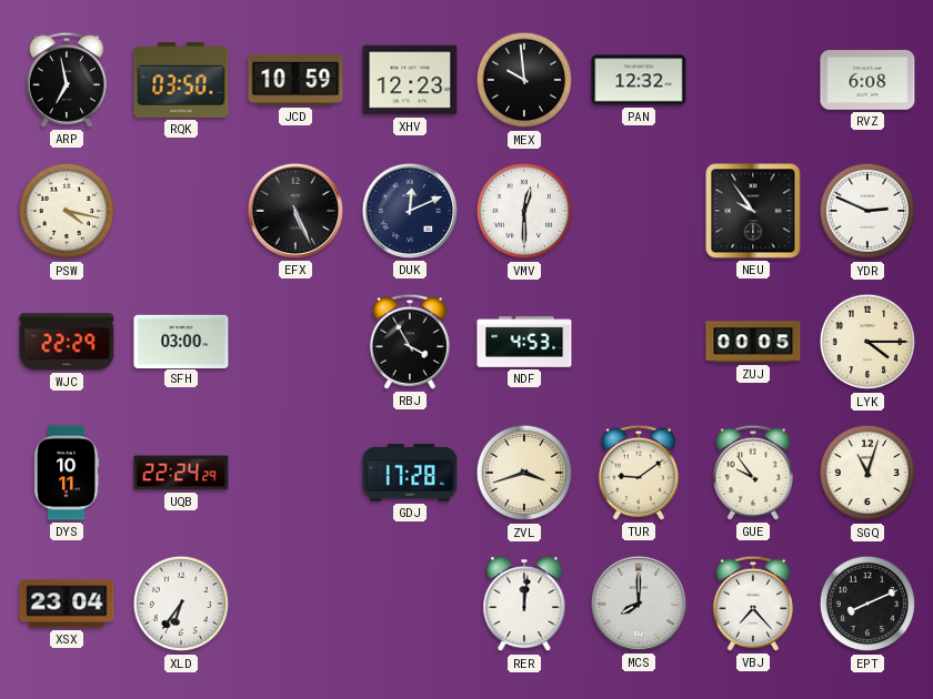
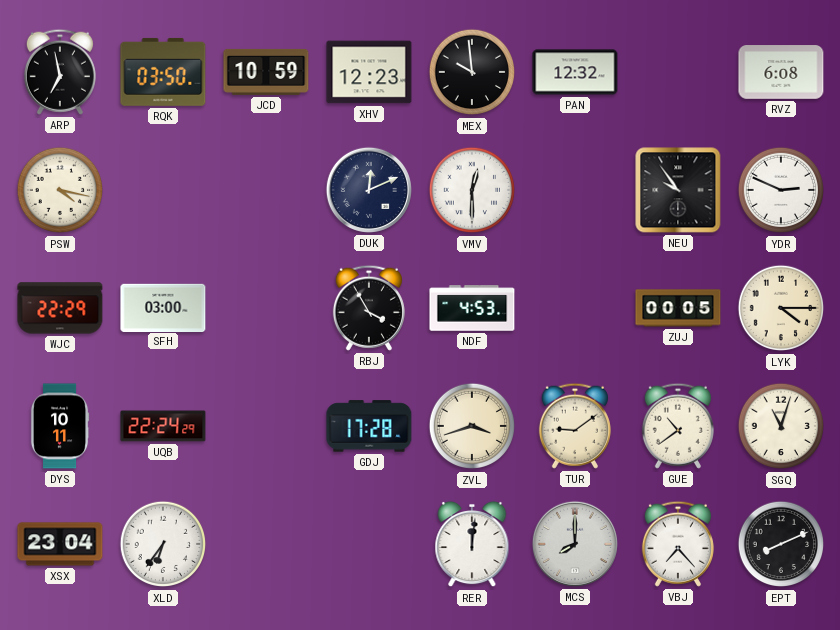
EFX: 5:26 -> none (295, 211)
GUE: 9:54 -> 10:39 (678, 426)
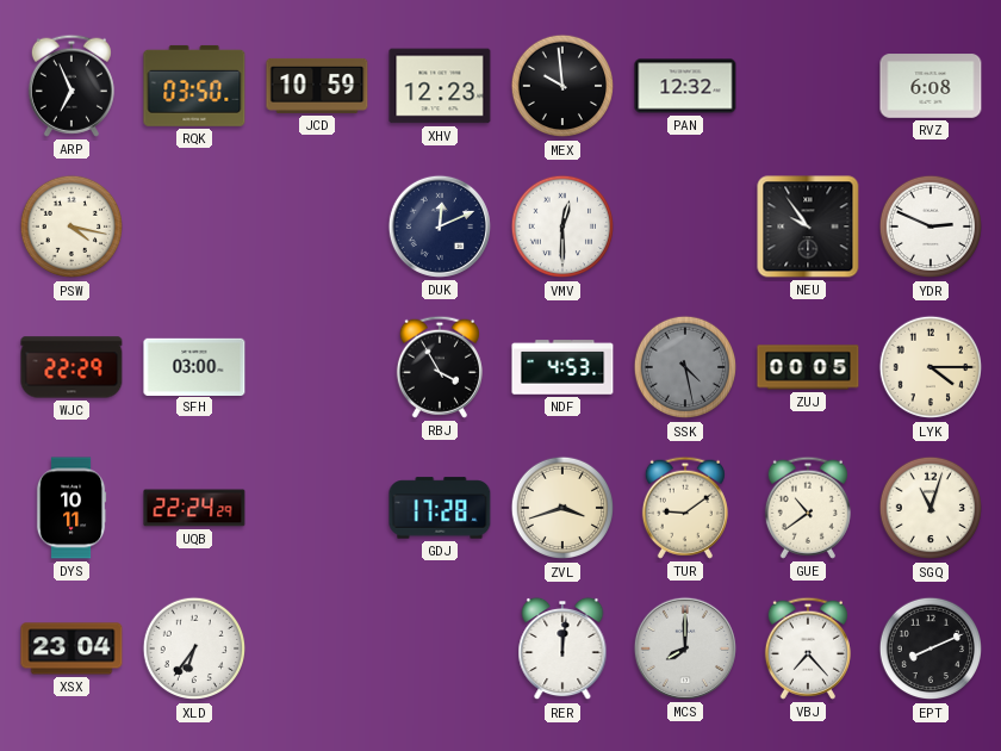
ARP: 6:58 -> 6:56 (71, 86)
SSK: none -> 4:28 (685, 367)
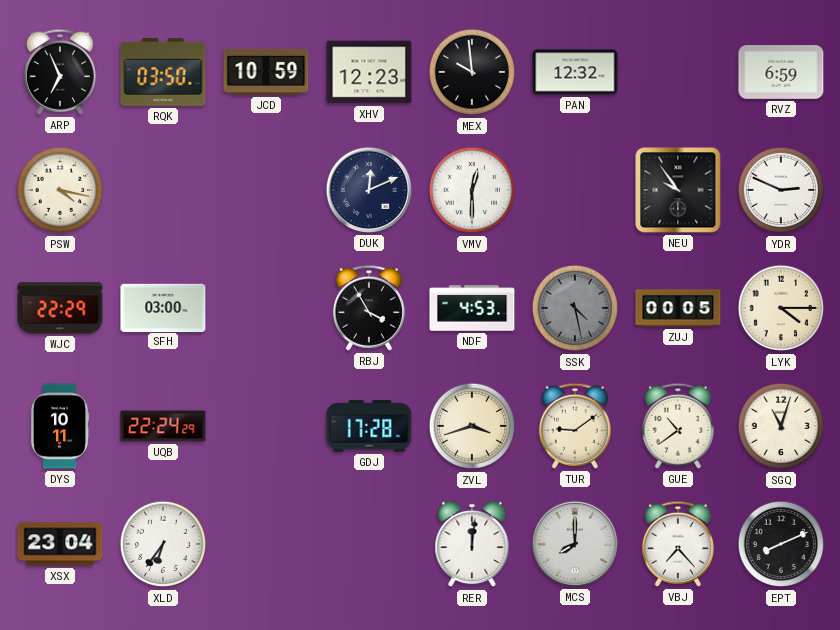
RVZ: 6:08 -> 6:59 (781, 72)
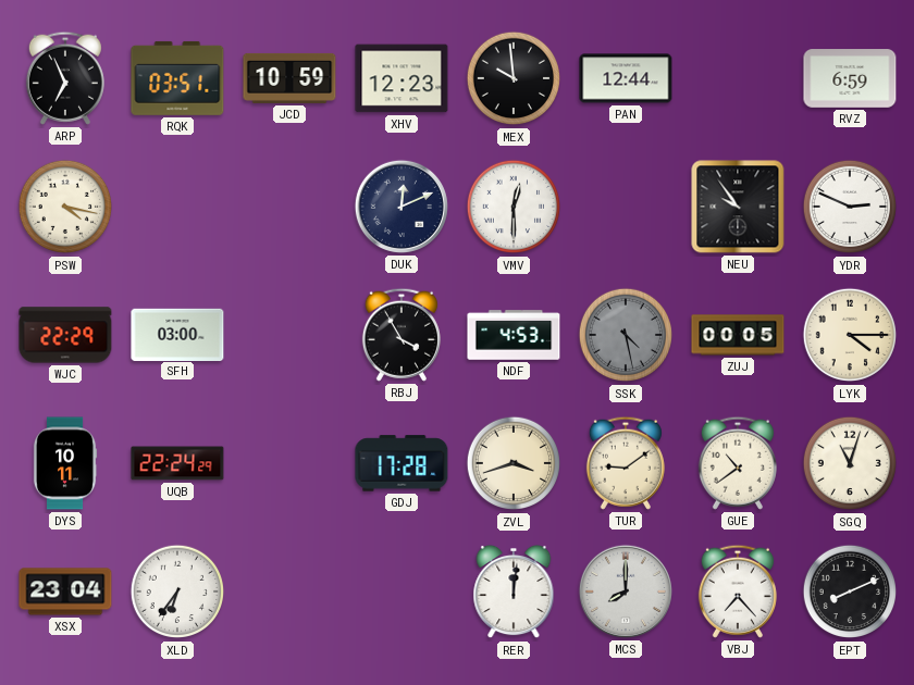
RQK: 03:50 -> 03:51 (177, 78)
PAN: 12:32 -> 12:44 (626, 78)
